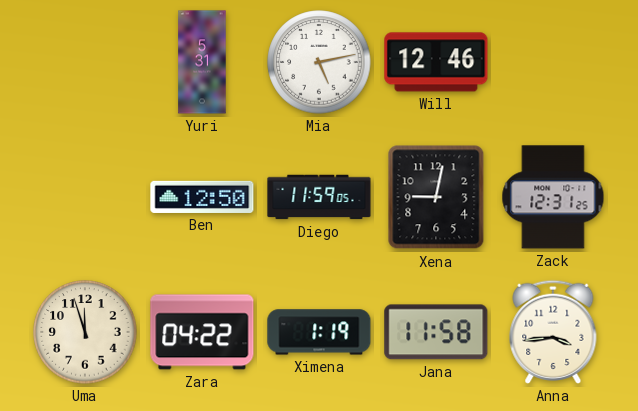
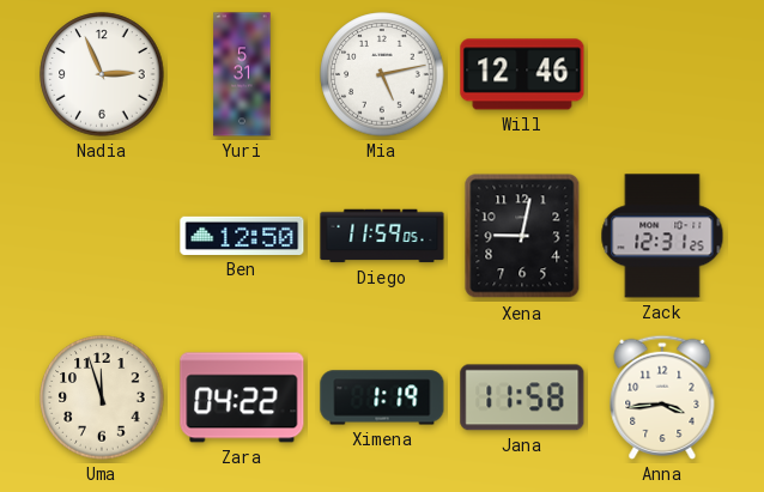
Nadia: none -> 2:56 (102, 74)
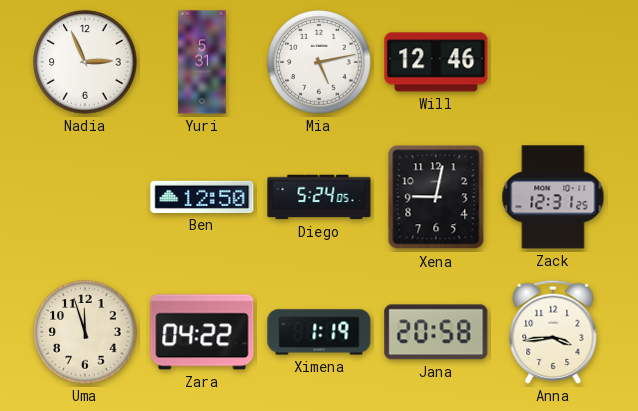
Diego: 11:59 -> 5:24 (319, 197)
Jana: 11:58 -> 20:58 (436, 332)
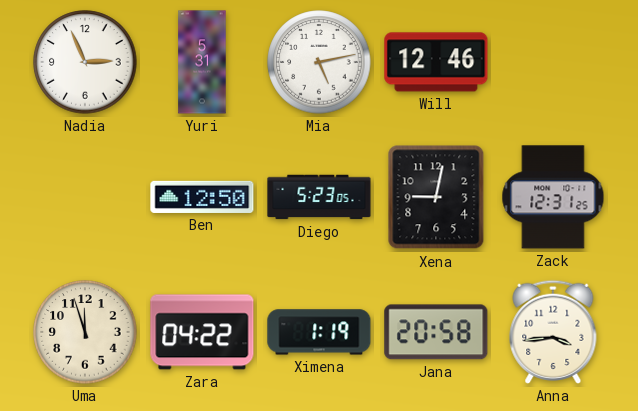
Diego: 5:24 -> 5:23 (319, 197)
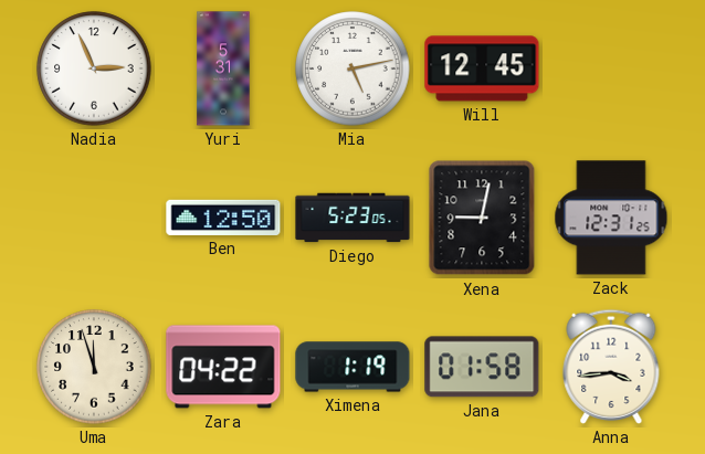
Will: 12:46 -> 12:45 (482, 68)
Jana: 20:58 -> 01:58 (482, 367)
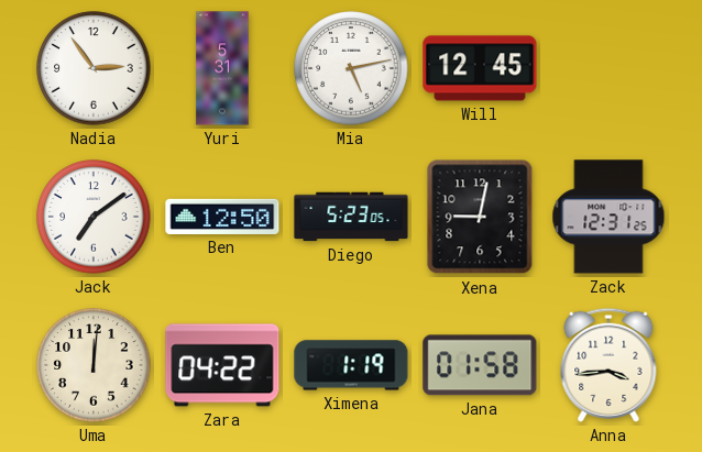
Nadia: 2:56 -> 2:54 (94, 68)
Jack: none -> 7:09 (94, 217)
Uma: 11:57 -> 12:01 (94, 365)
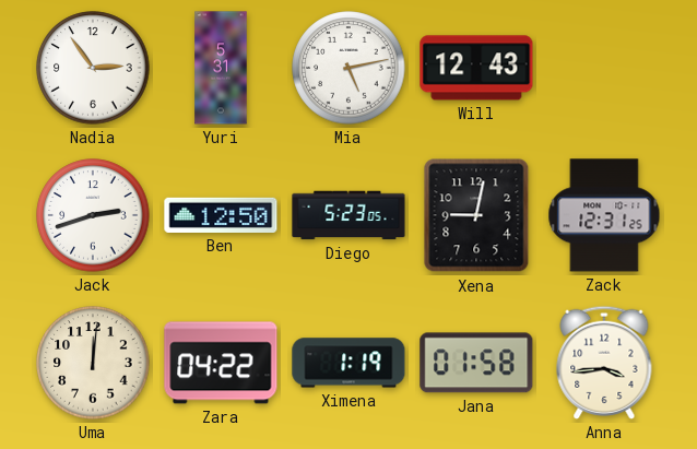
Will: 12:45 -> 12:43 (476, 68)
Jack: 7:09 -> 2:42 (93, 215)
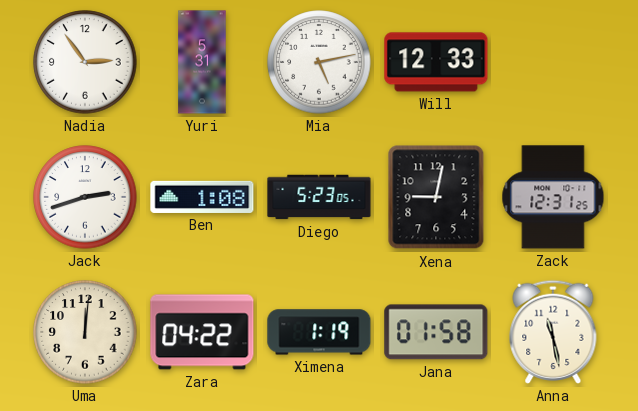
Will: 12:43 -> 12:33 (436, 62)
Ben: 12:50 -> 1:08 (202, 197)
Anna: 3:44 -> 11:28 (553, 332)
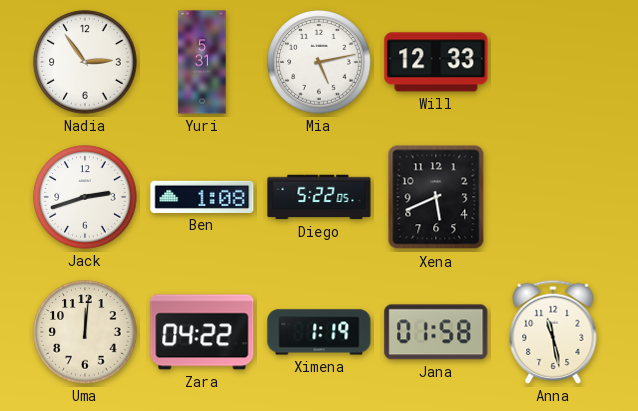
Diego: 5:23 -> 5:22 (319, 197)
Xena: 9:02 -> 5:41 (436, 197)
Zack: 12:31 -> none (553, 197)
